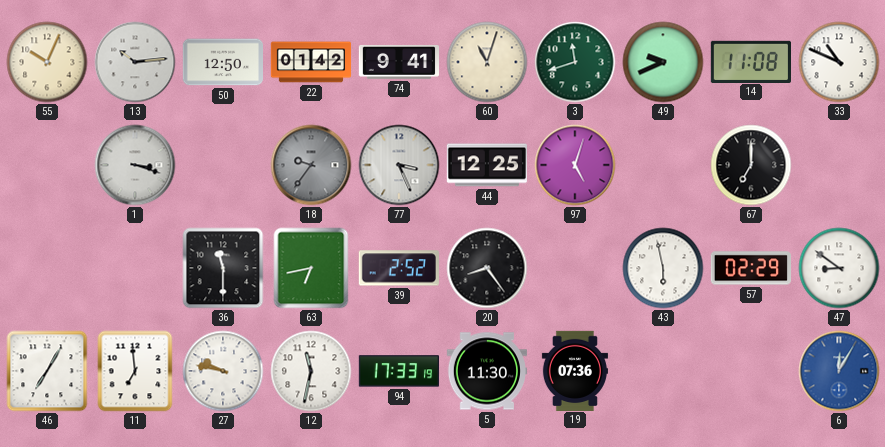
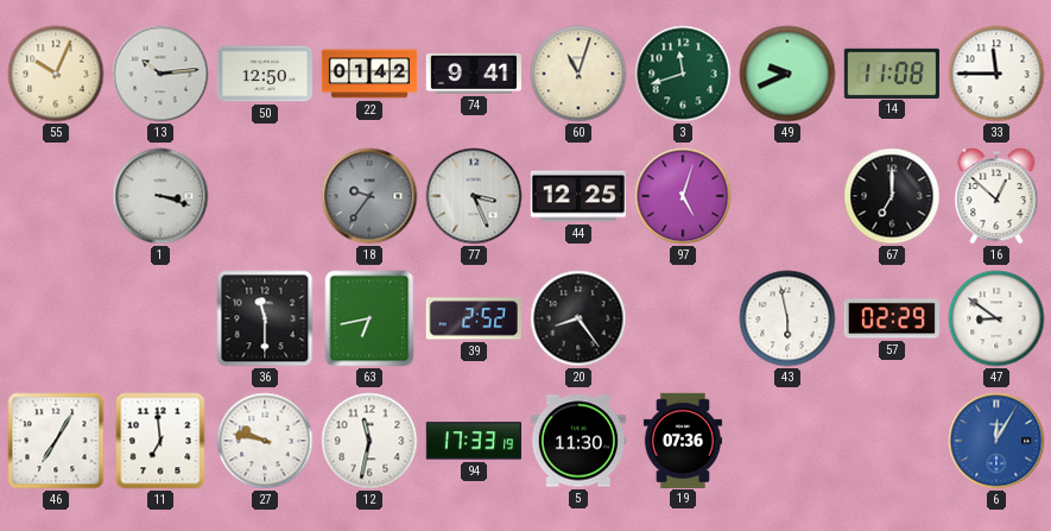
33: 10:49 -> 11:45 (996, 74)
16: none -> 12:52 (996, 196)
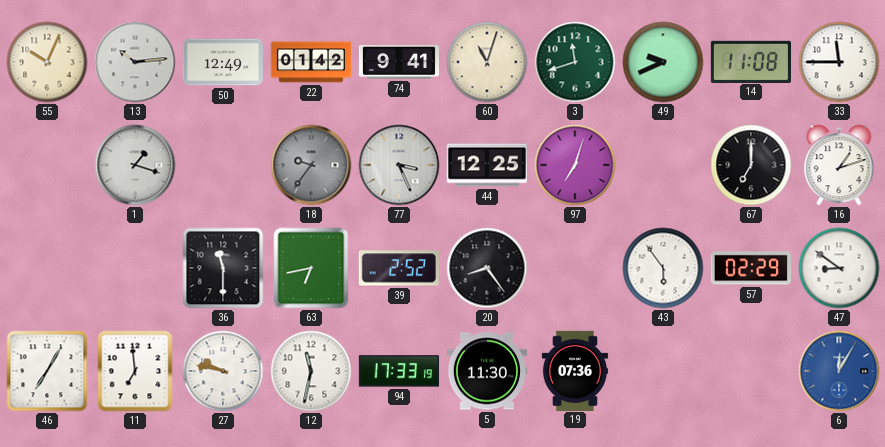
50: 12:50 -> 12:49 (222, 62)
1: 3:18 -> 1:18 (135, 165)
97: 5:03 -> 7:03 (575, 165)
16: 12:52 -> 1:12 (839, 165)
43: 5:58 -> 5:54 (663, 268)
